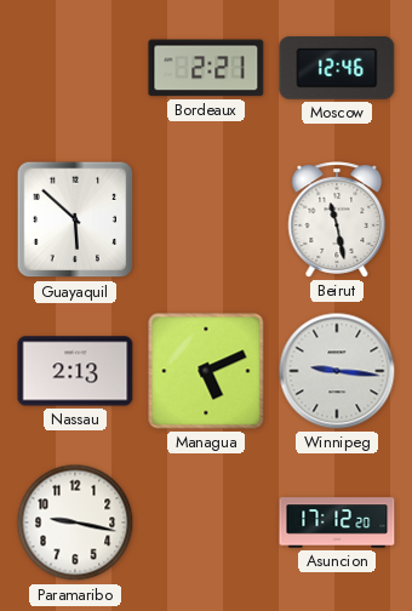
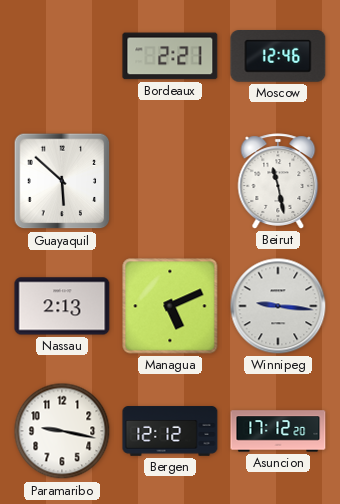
Bergen: none -> 12:12 (170, 431)
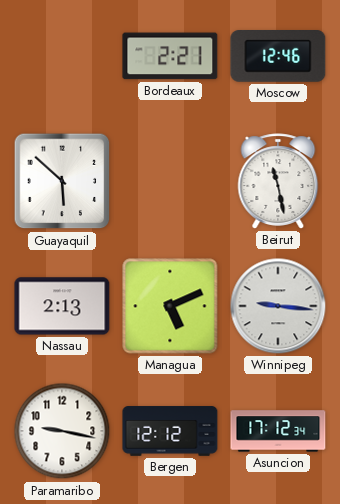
Asuncion: 17:12:20 -> 17:12:34 (278, 431)
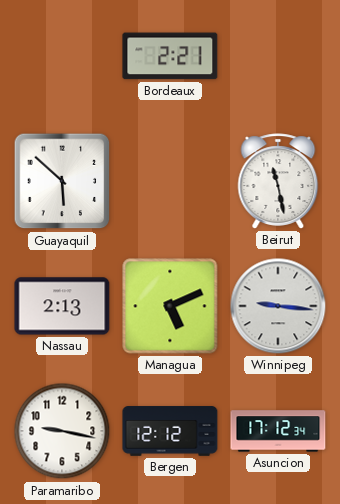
Moscow: 12:46 -> none (278, 57)
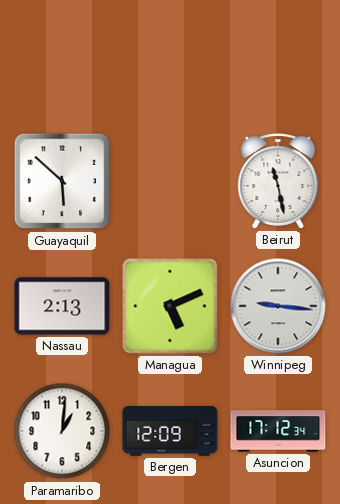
Bordeaux: 2:21 -> none (170, 56)
Paramaribo: 9:17 -> 1:01 (62, 431)
Bergen: 12:12 -> 12:09 (170, 431)
